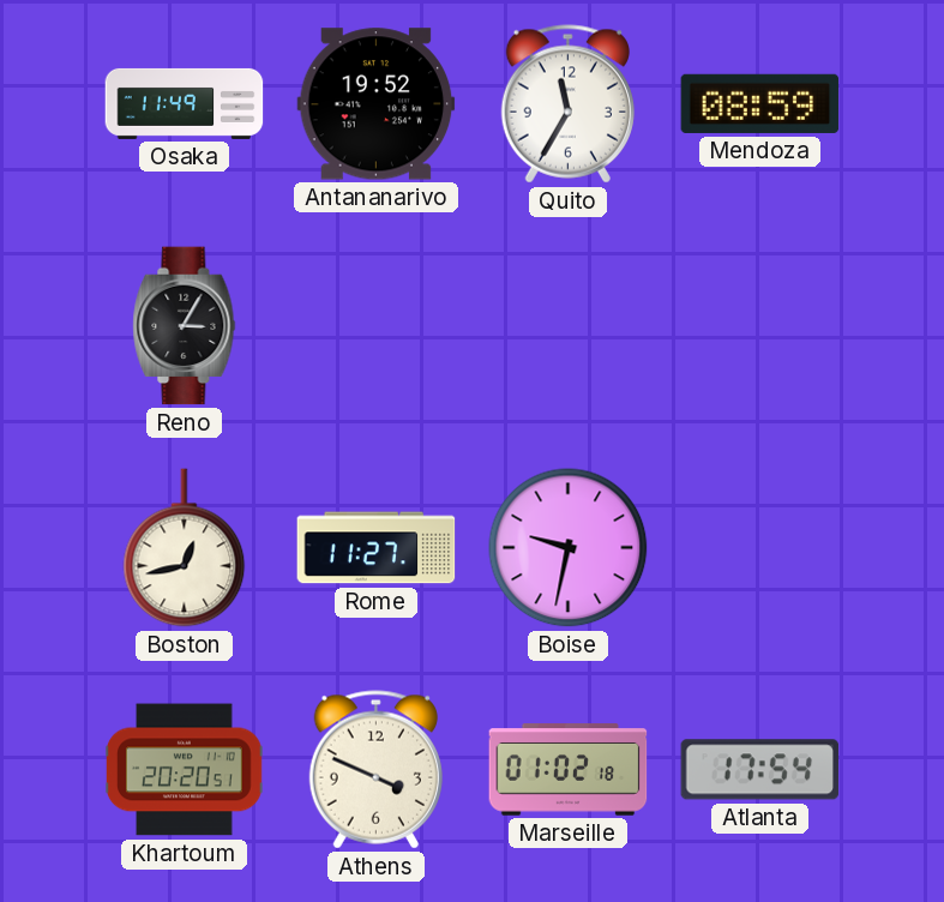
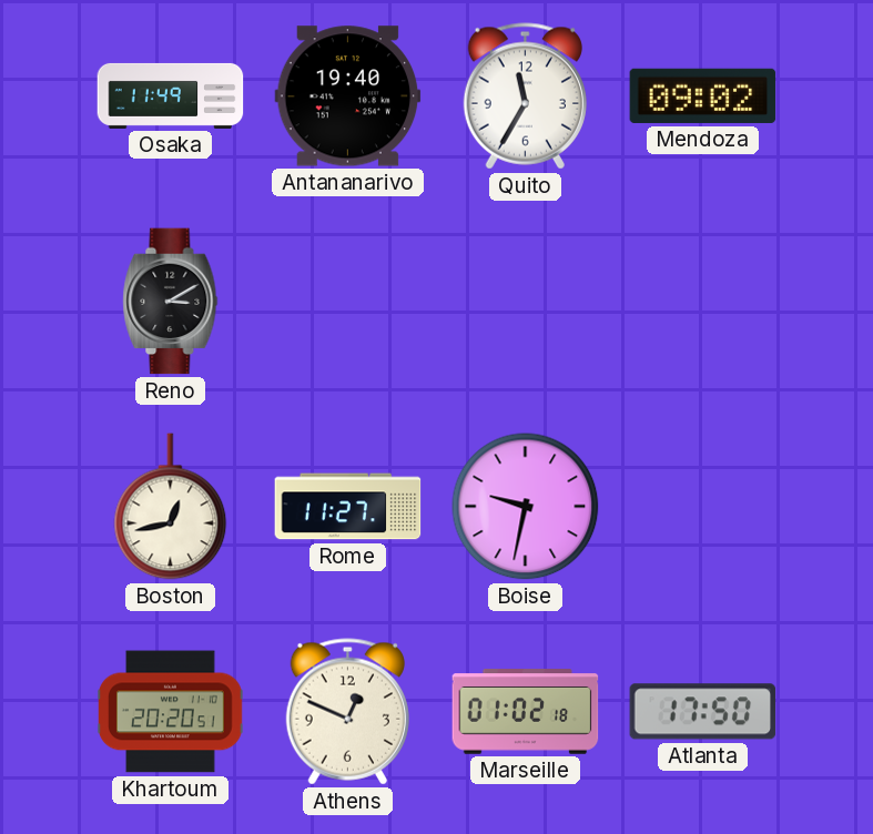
Antananarivo: 19:52 -> 19:40 (348, 96)
Mendoza: 08:59 -> 09:02 (703, 95)
Reno: 3:05 -> 3:10 (171, 302)
Athens: 3:49 -> 12:49 (347, 712)
Atlanta: 17:54 -> 17:50 (703, 712)
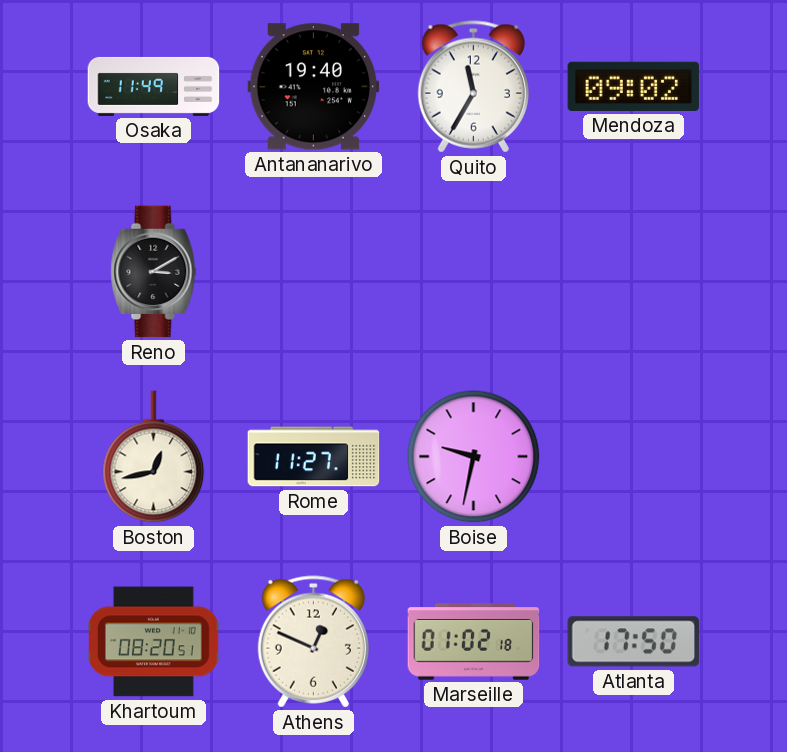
Khartoum: 20:20 -> 08:20 (154, 642)
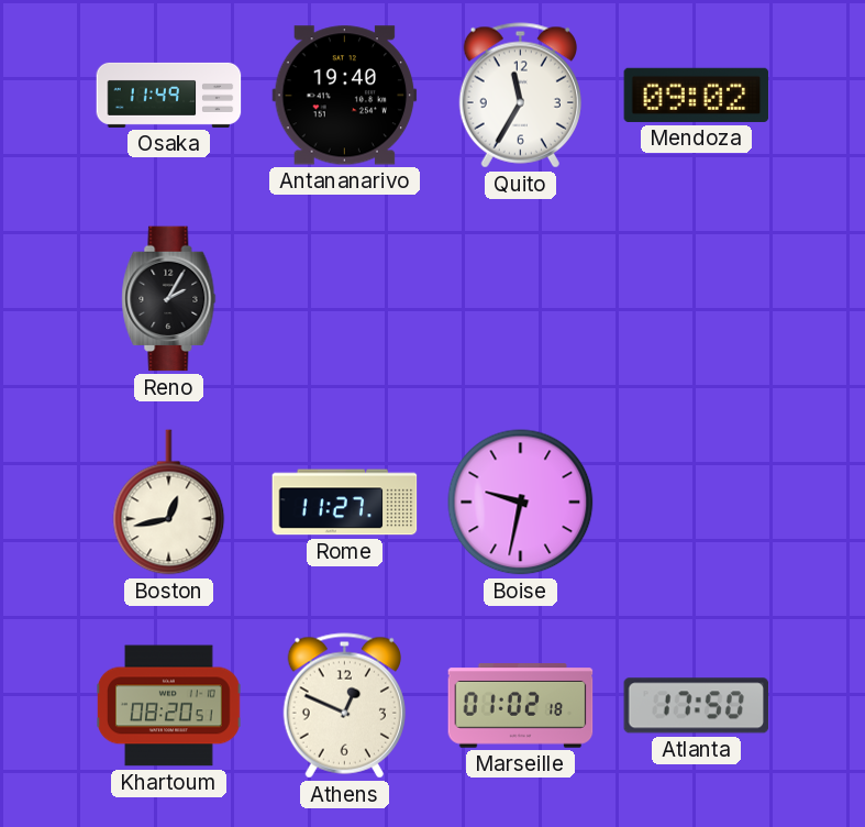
Reno: 3:10 -> 2:05 (169, 299)
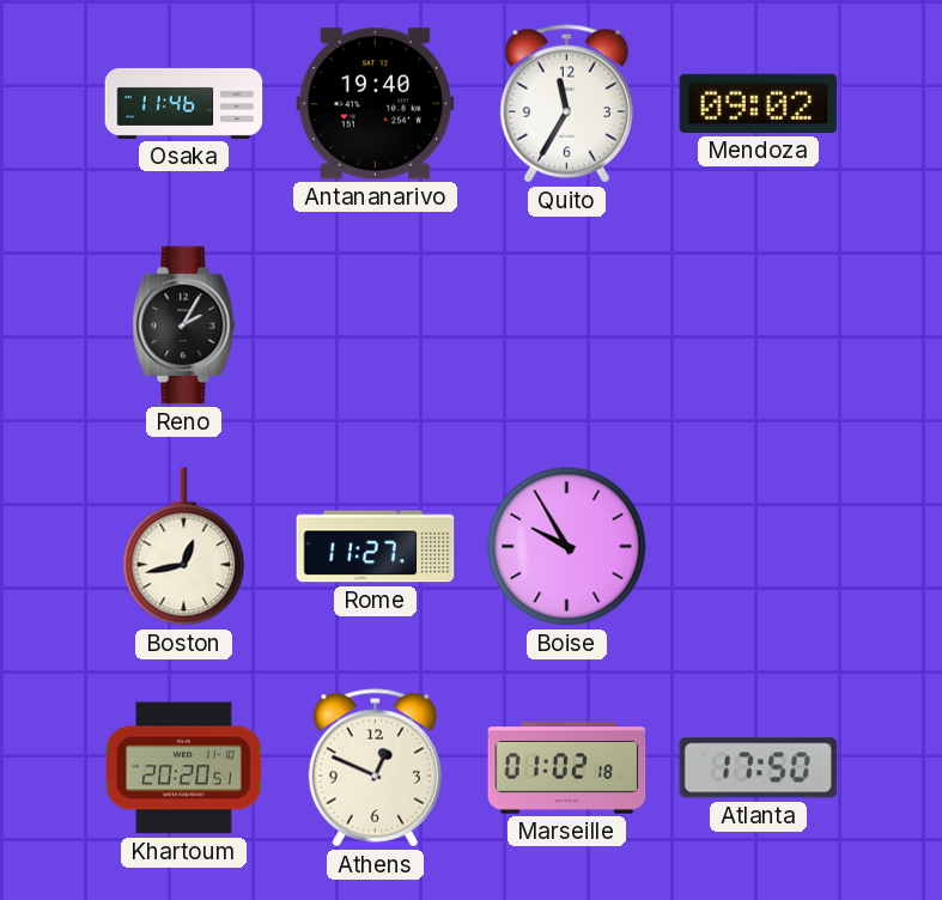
Osaka: 11:49 -> 11:46 (184, 103)
Boise: 9:32 -> 9:55 (567, 547)
Khartoum: 08:20 -> 20:20 (184, 768)
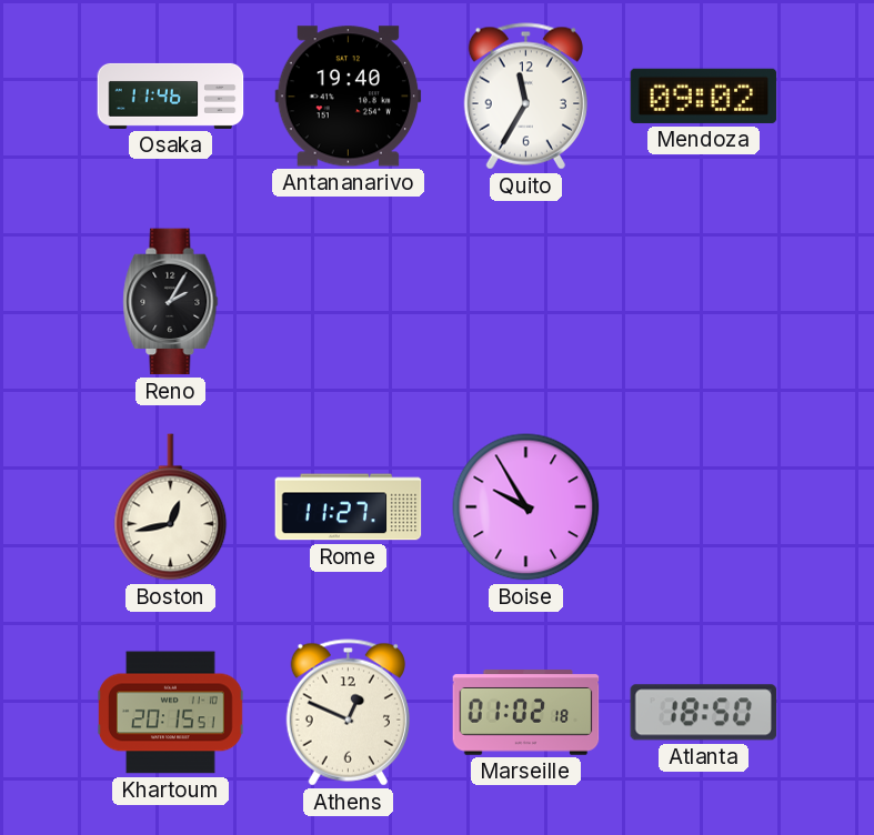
Khartoum: 20:20 -> 20:15 (171, 713)
Atlanta: 17:50 -> 18:50 (704, 713)
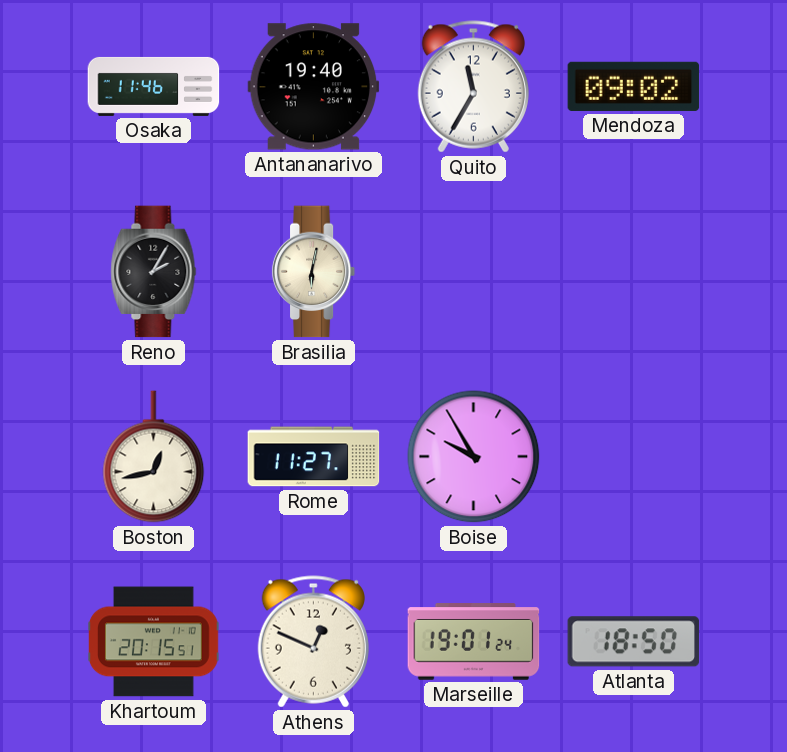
Brasilia: none -> 6:02 (314, 272)
Marseille: 01:02 -> 19:01 (474, 642)
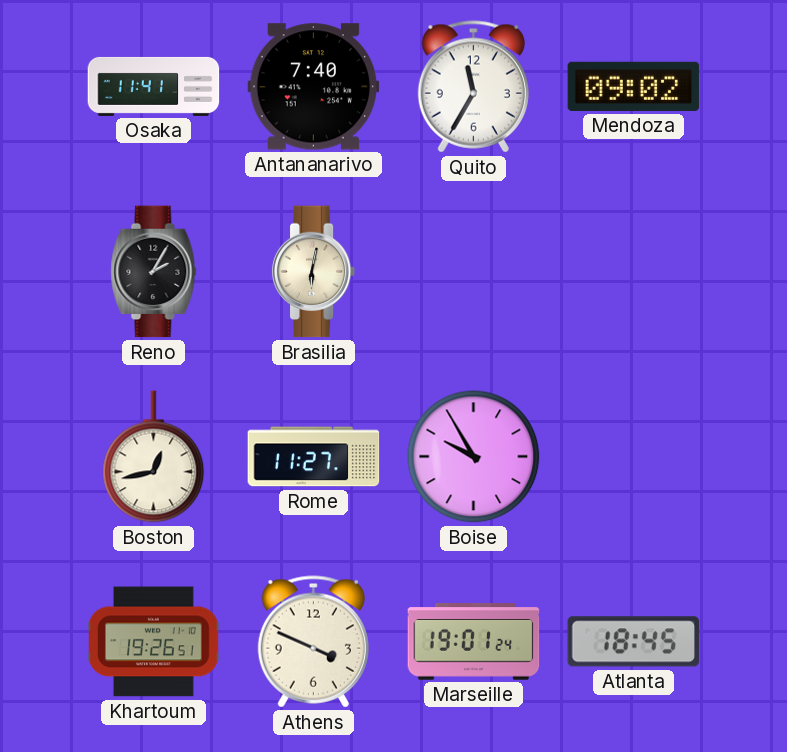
Osaka: 11:46 -> 11:41 (154, 86)
Antananarivo: 19:40 -> 7:40 (314, 87)
Khartoum: 20:15 -> 19:26 (154, 642)
Athens: 12:49 -> 3:49 (313, 642)
Atlanta: 18:50 -> 18:45 (634, 642)
